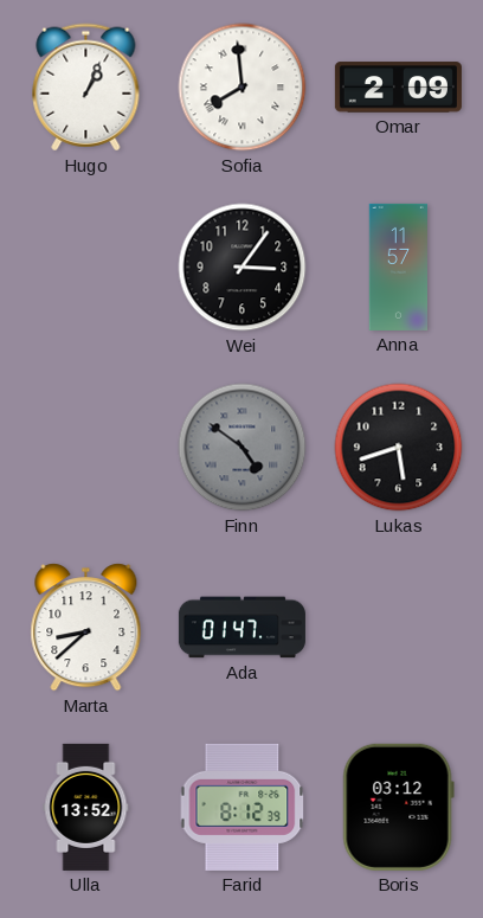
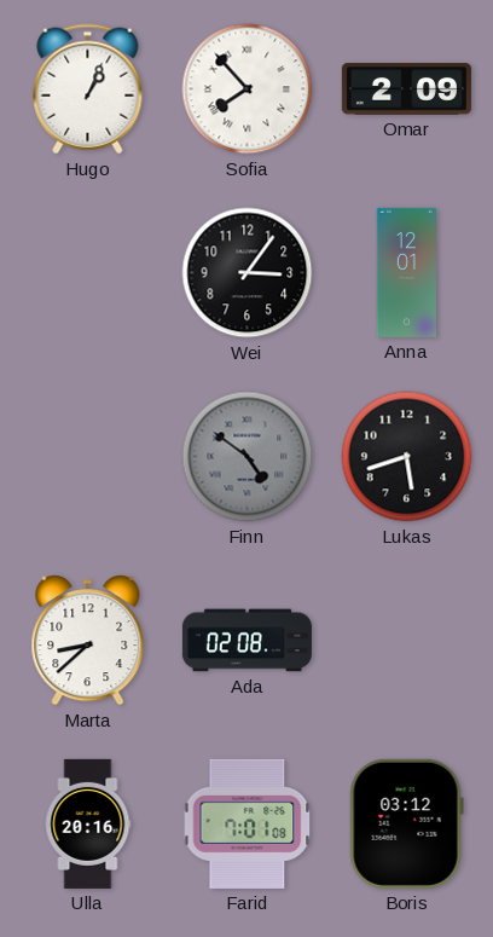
Sofia: 7:59 -> 7:53 (248, 89)
Anna: 11:57 -> 12:01 (406, 272)
Ada: 01:47 -> 02:08 (246, 641)
Ulla: 13:52 -> 20:16 (88, 823)
Farid: 8:12 -> 7:01 (248, 823)
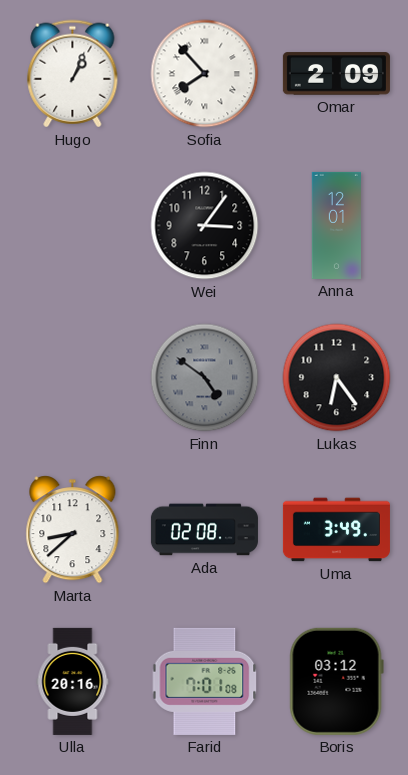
Lukas: 5:42 -> 6:24 (337, 378)
Uma: none -> 3:49 (336, 530)
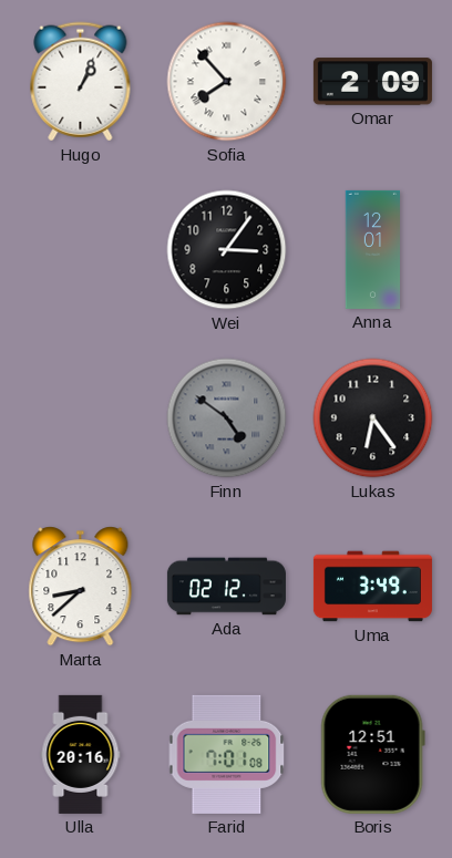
Ada: 02:08 -> 02:12 (226, 587)
Boris: 03:12 -> 12:51 (372, 754)
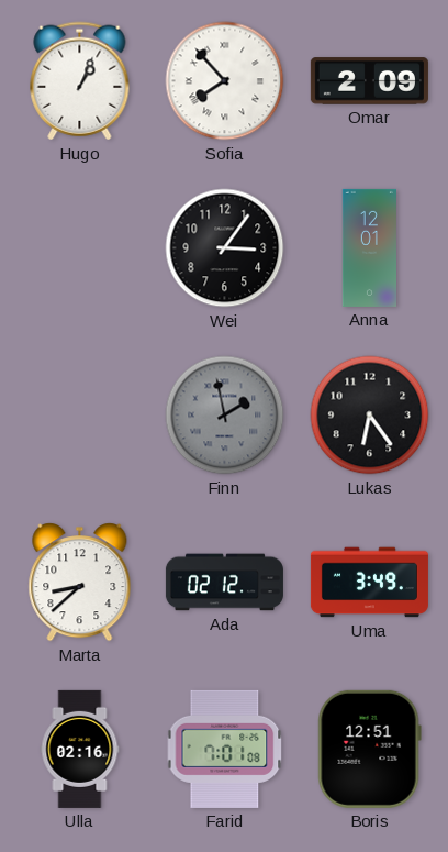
Finn: 4:51 -> 1:58 (225, 416)
Ulla: 20:16 -> 02:16 (80, 749)
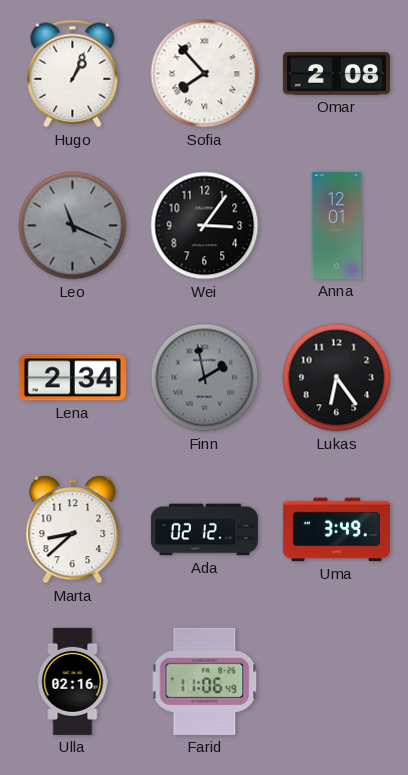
Omar: 2:09 -> 2:08 (336, 74)
Leo: none -> 11:19 (73, 226)
Lena: none -> 2:34 (72, 378)
Farid: 7:01 -> 11:06 (205, 681)
Boris: 12:51 -> none (369, 749)
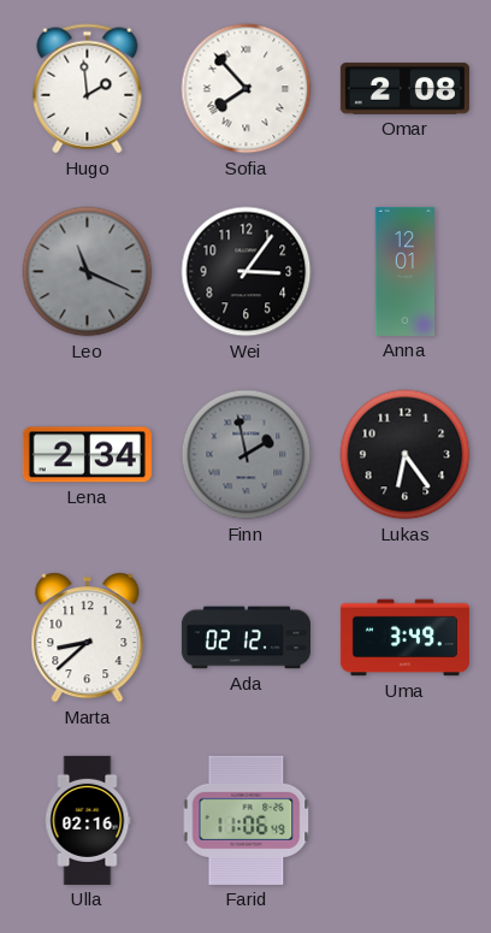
Hugo: 1:04 -> 1:59 (88, 89)
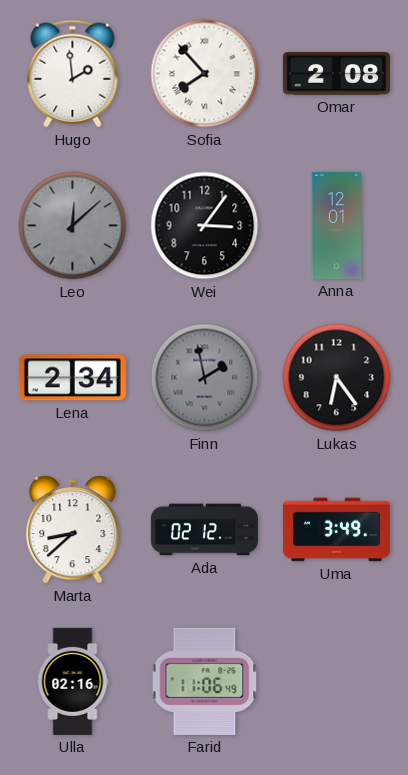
Leo: 11:19 -> 12:08 (73, 226)
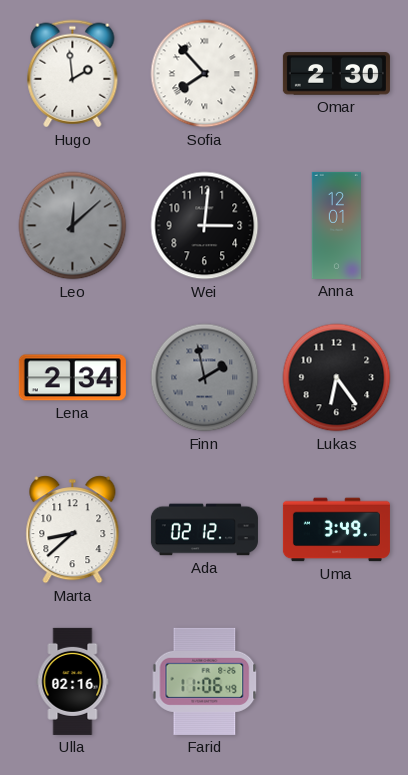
Omar: 2:08 -> 2:30 (336, 74)
Wei: 3:06 -> 3:01 (205, 226)
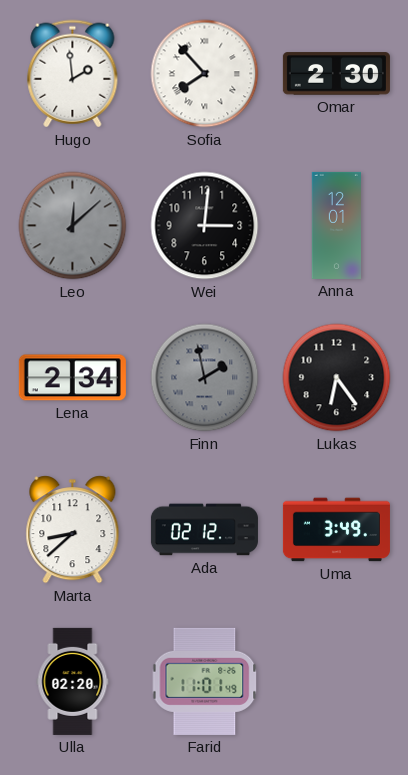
Ulla: 02:16 -> 02:20 (73, 681)
Farid: 11:06 -> 11:01 (205, 681)
